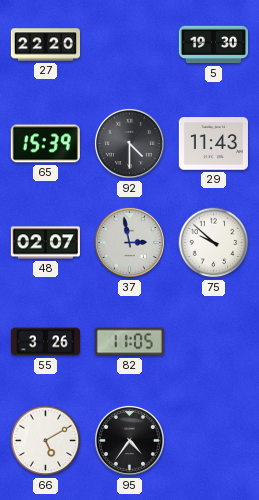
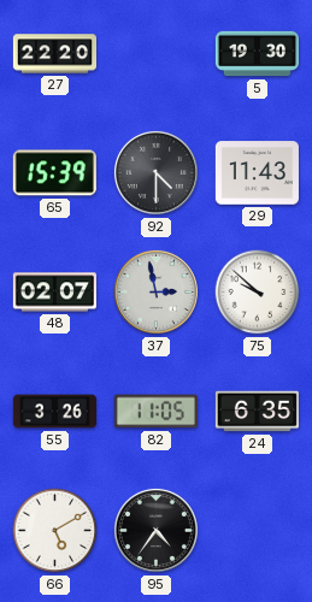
24: none -> 6:35 (257, 412)
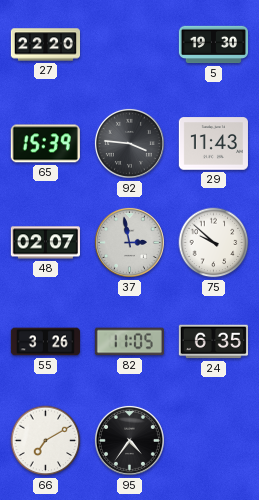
92: 4:30 -> 3:46 (129, 143)
66: 5:10 -> 7:10 (46, 441)
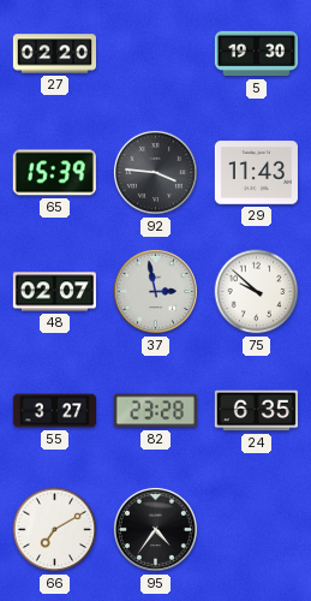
27: 22:20 -> 02:20 (54, 54)
55: 3:26 -> 3:27 (54, 411)
82: 11:05 -> 23:28 (155, 411)
